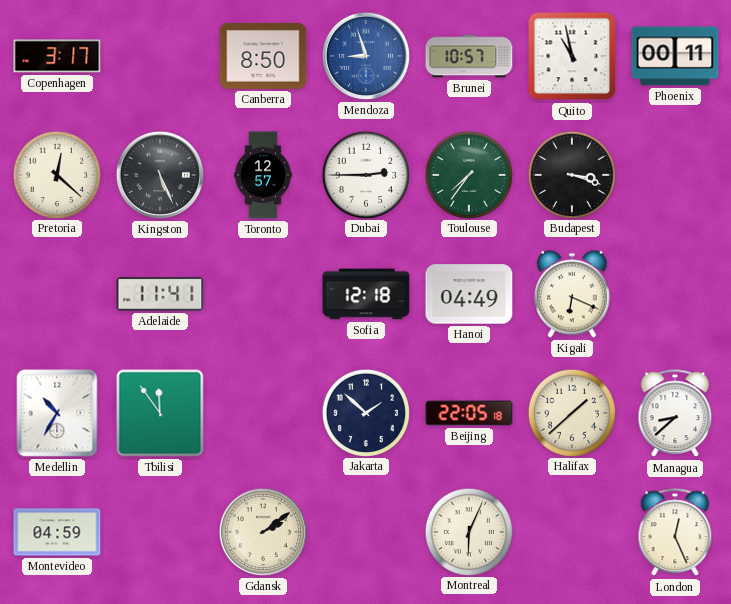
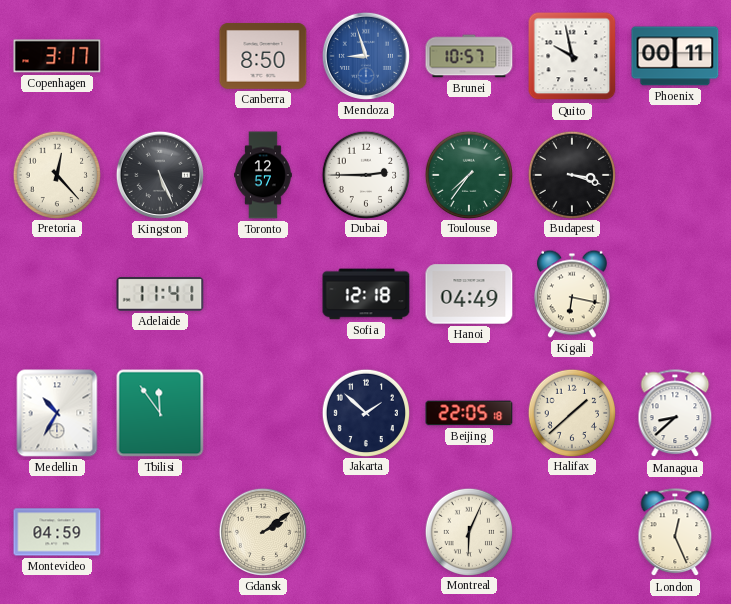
Quito: 10:58 -> 9:58 (572, 56)
Pretoria: 12:22 -> 12:23 (56, 174)
Kigali: 6:19 -> 6:17 (573, 294)
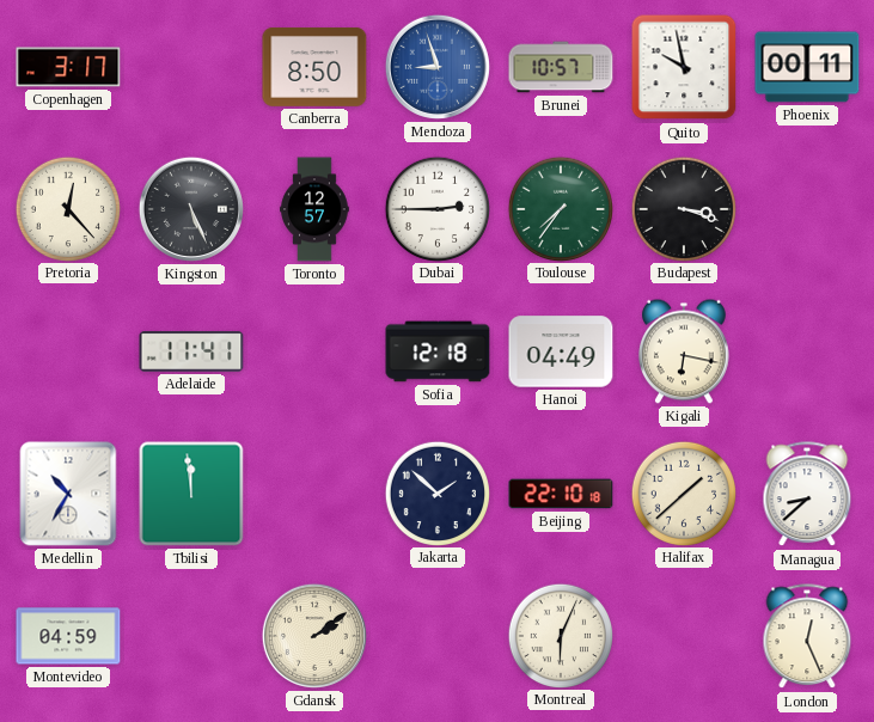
Tbilisi: 11:54 -> 11:59 (191, 494)
Beijing: 22:05 -> 22:10 (561, 494)
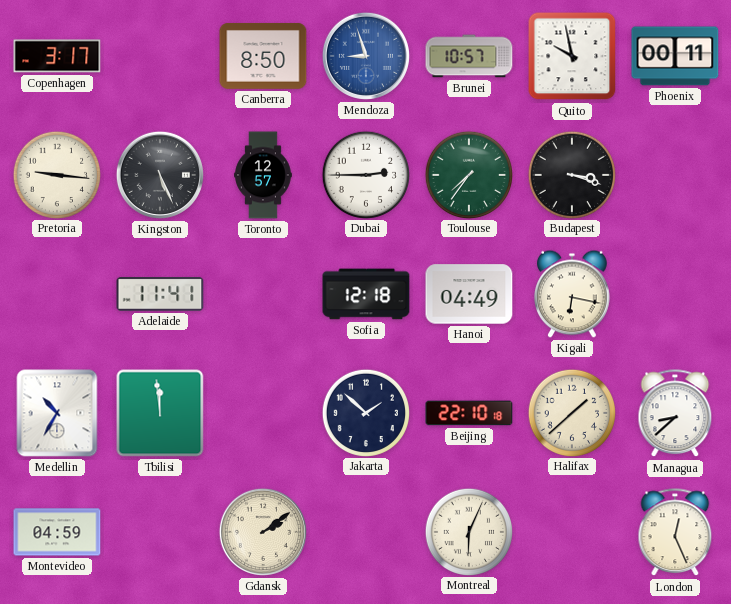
Pretoria: 12:23 -> 9:16 (56, 174)
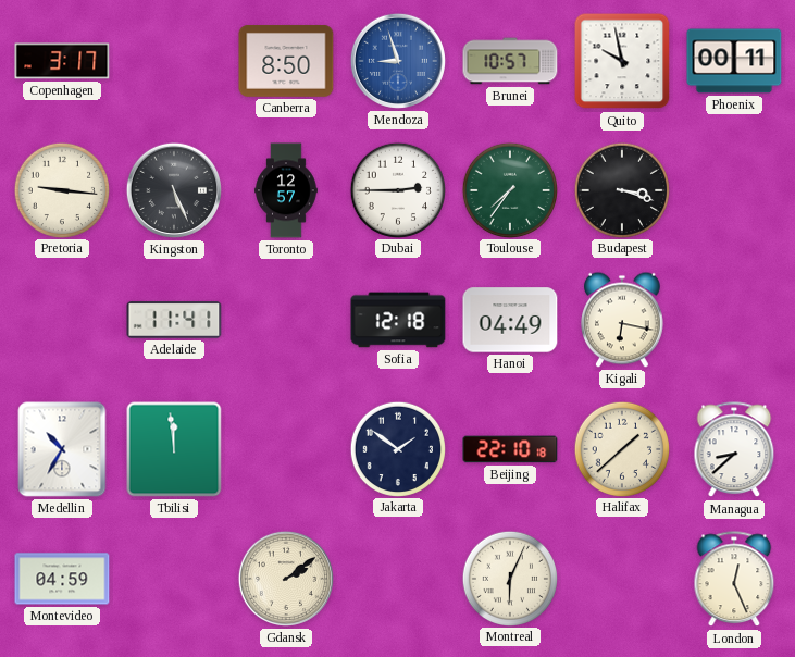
Jakarta: 1:52 -> 1:51 (397, 448)
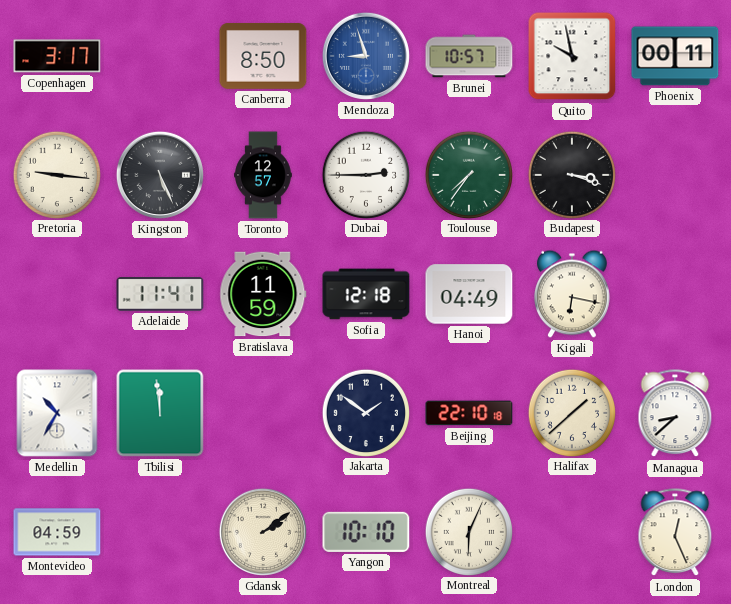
Bratislava: none -> 11:59 (263, 294)
Yangon: none -> 10:10 (366, 532)
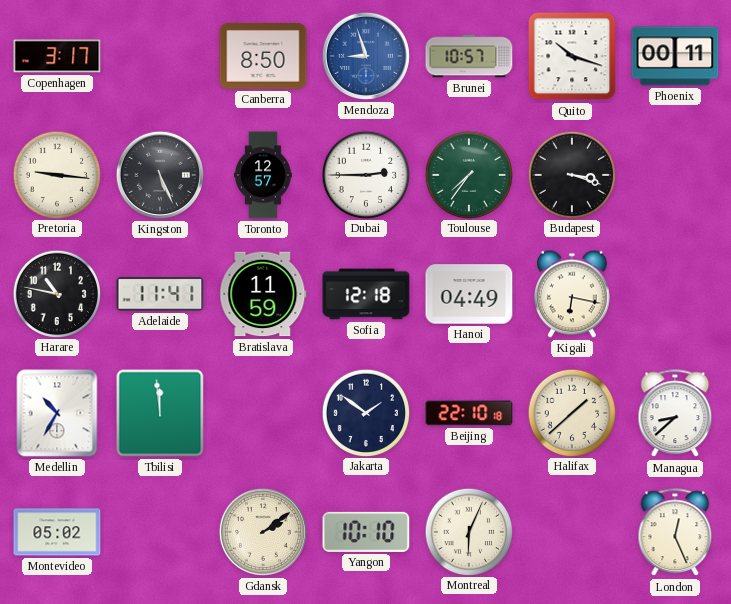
Quito: 9:58 -> 10:18 (572, 56)
Harare: none -> 10:47 (56, 293)
Montevideo: 04:59 -> 05:02 (57, 532)
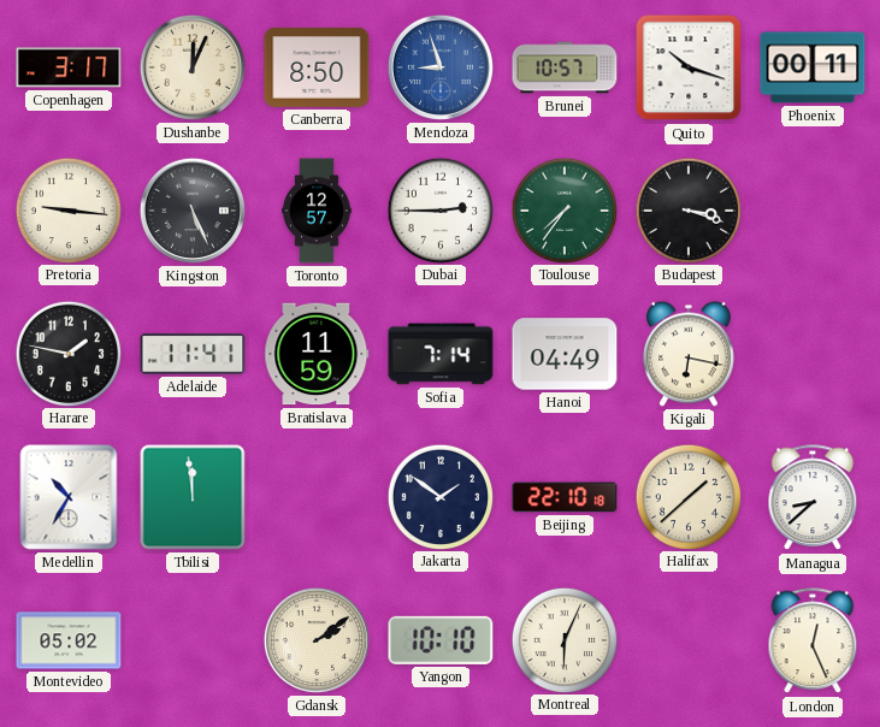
Dushanbe: none -> 12:04 (193, 67)
Harare: 10:47 -> 1:47 (67, 353)
Sofia: 12:18 -> 7:14 (441, 354)
